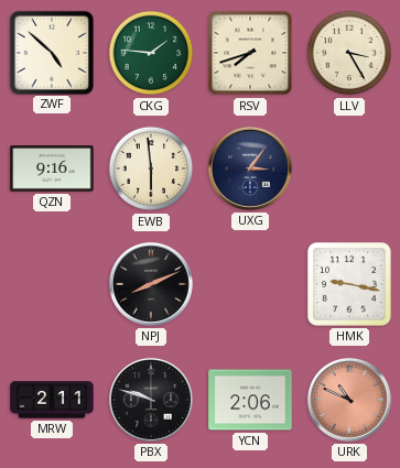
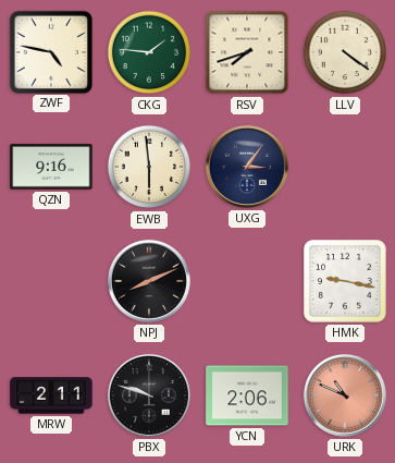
ZWF: 4:52 -> 4:47 (50, 51)
LLV: 3:25 -> 4:21 (345, 52)
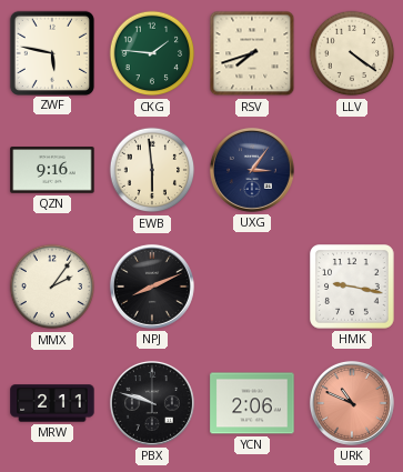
ZWF: 4:47 -> 5:47 (51, 52)
MMX: none -> 2:06 (52, 287)
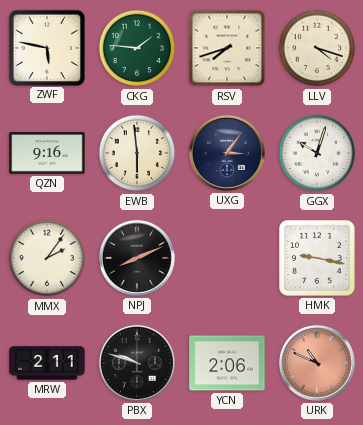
LLV: 4:21 -> 4:18 (317, 48)
GGX: none -> 10:03 (317, 153)
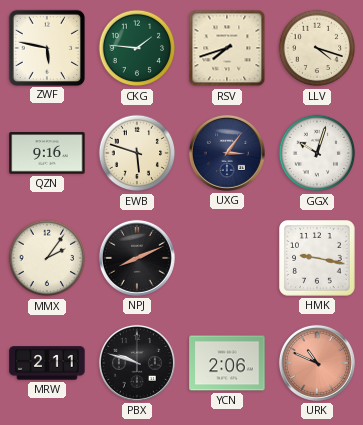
EWB: 5:59 -> 5:48 (137, 153)
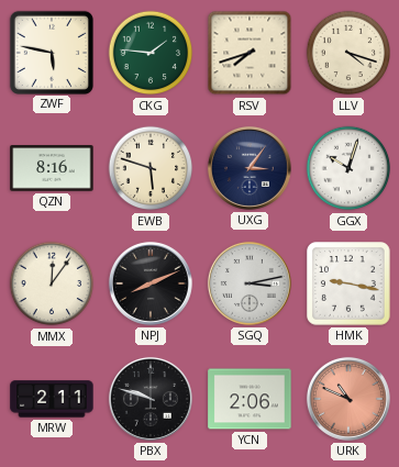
QZN: 9:16 -> 8:16 (52, 168)
MMX: 2:06 -> 12:06 (52, 283)
SGQ: none -> 3:13 (250, 283)
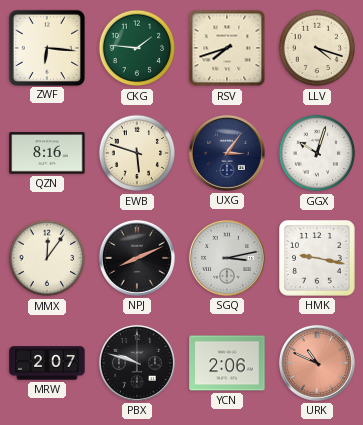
ZWF: 5:47 -> 6:16 (46, 47)
MRW: 2:11 -> 2:07 (47, 363)
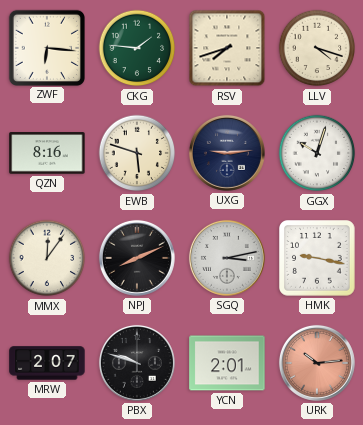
UXG: 3:06 -> 9:14 (227, 153)
YCN: 2:06 -> 2:01 (227, 363)
URK: 10:49 -> 10:14 (317, 363)
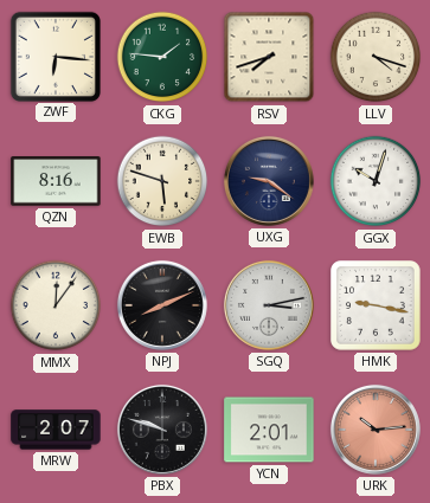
UXG: 9:14 -> 9:21 (269, 181)
